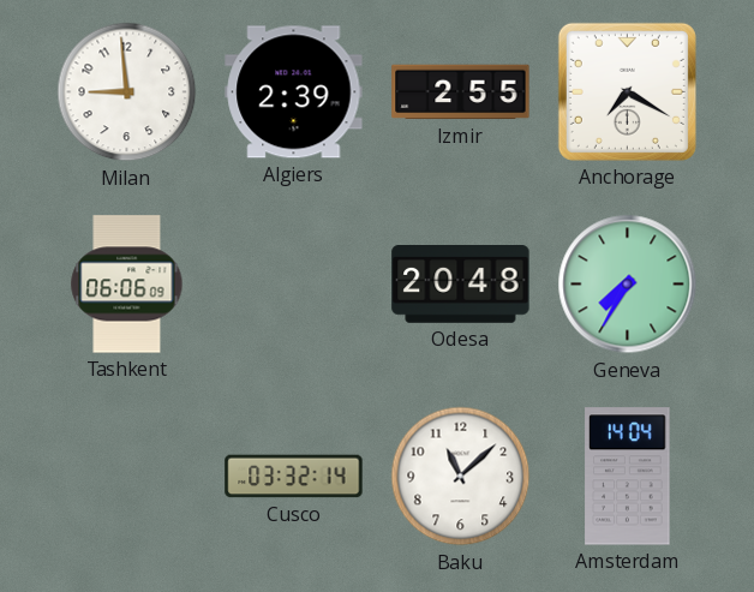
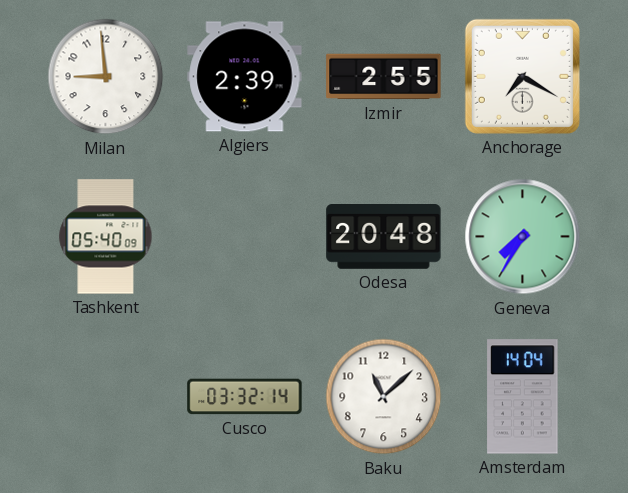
Tashkent: 06:06 -> 05:40 (106, 237)
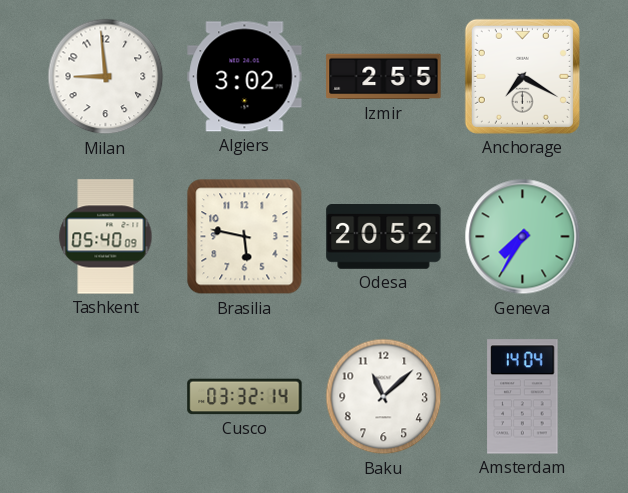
Algiers: 2:39 -> 3:02 (245, 77)
Brasilia: none -> 5:47 (245, 237)
Odesa: 20:48 -> 20:52 (384, 237)
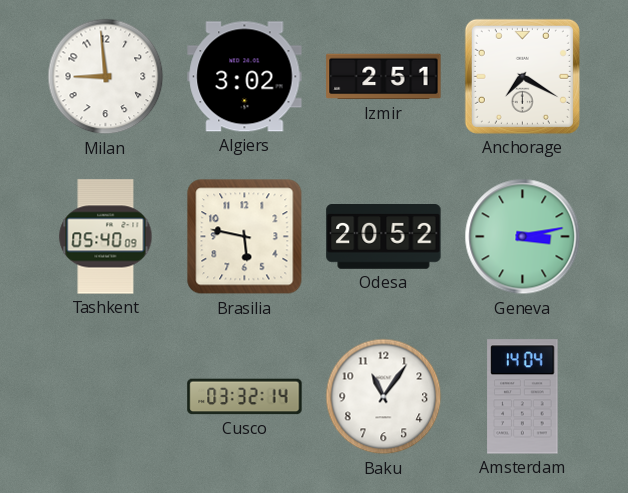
Izmir: 2:55 -> 2:51 (384, 77)
Geneva: 7:35 -> 3:13 (523, 237)
Baku: 11:08 -> 11:06 (384, 397)
